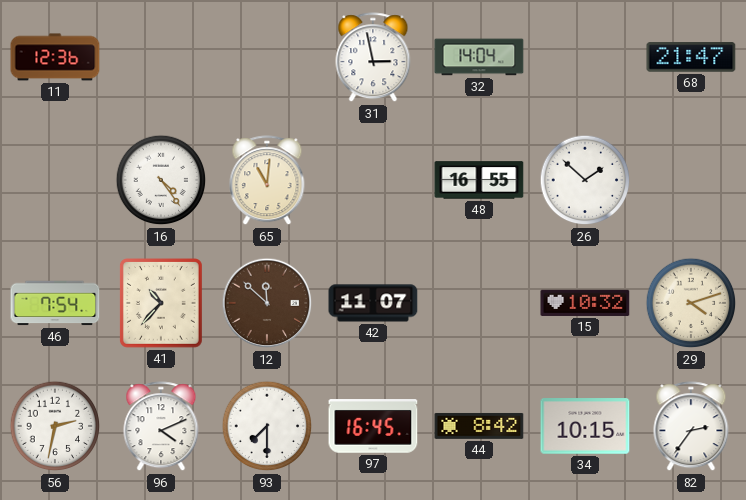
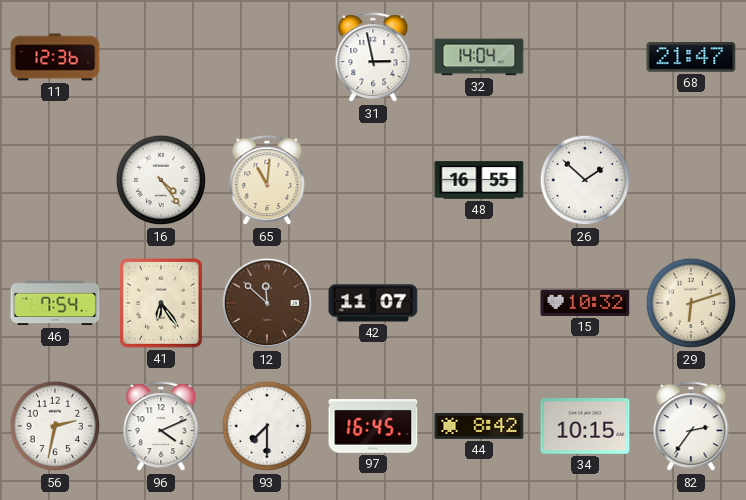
41: 10:37 -> 6:24 (161, 304)
29: 4:12 -> 6:12 (691, 303)
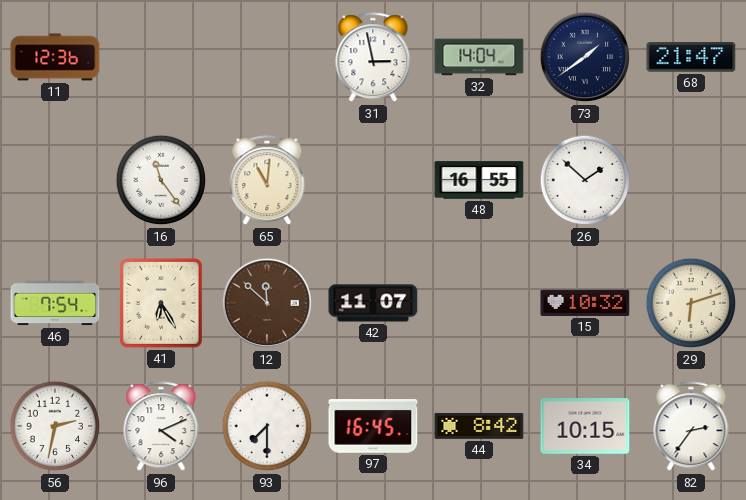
73: none -> 1:39 (585, 57)
16: 4:24 -> 11:24 (161, 180)
41: 6:24 -> 6:25 (161, 304)
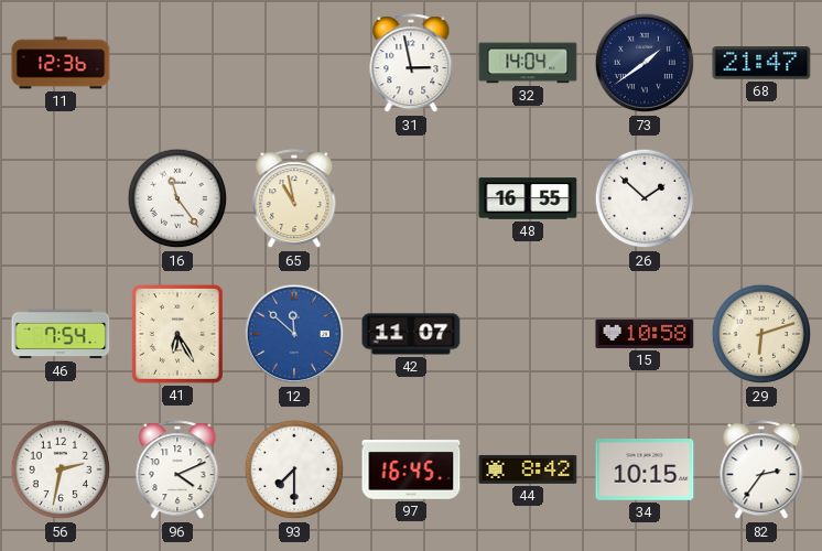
65: 11:01 -> 10:58 (294, 199)
12 dial: brown -> blue (294, 334)
15: 10:32 -> 10:58 (645, 334)
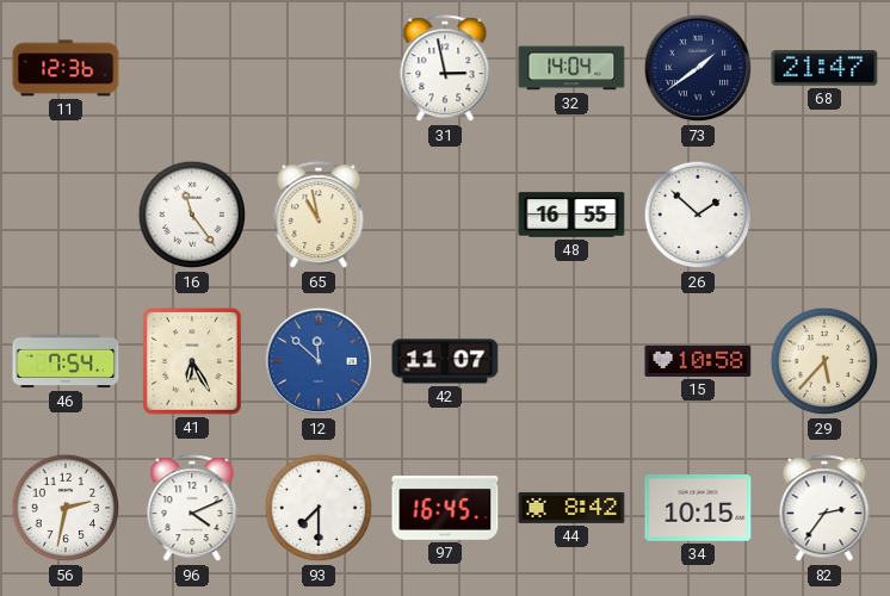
29: 6:12 -> 5:37 (824, 361)
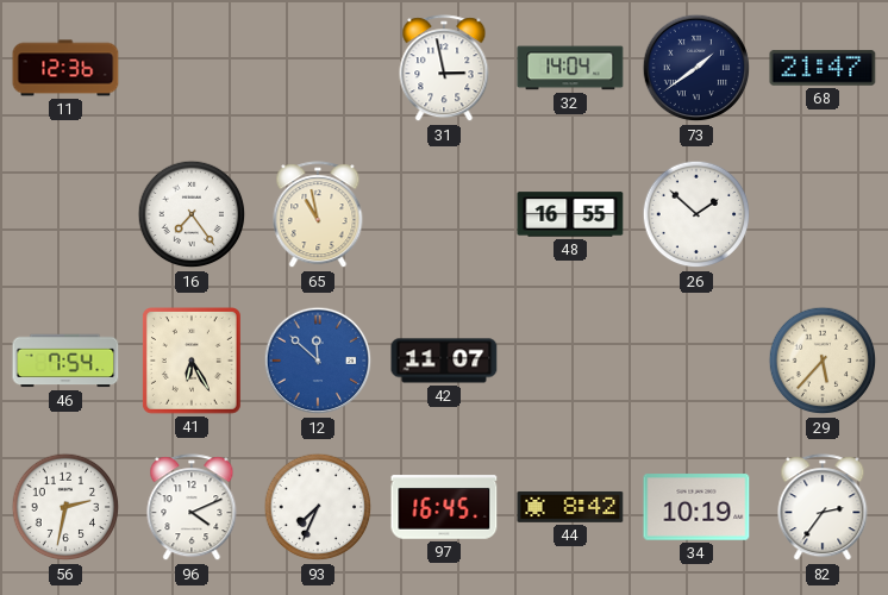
16: 11:24 -> 7:24 (192, 214)
15: 10:58 -> none (698, 361)
93: 7:30 -> 7:34 (318, 507)
34: 10:15 -> 10:19 (696, 507)
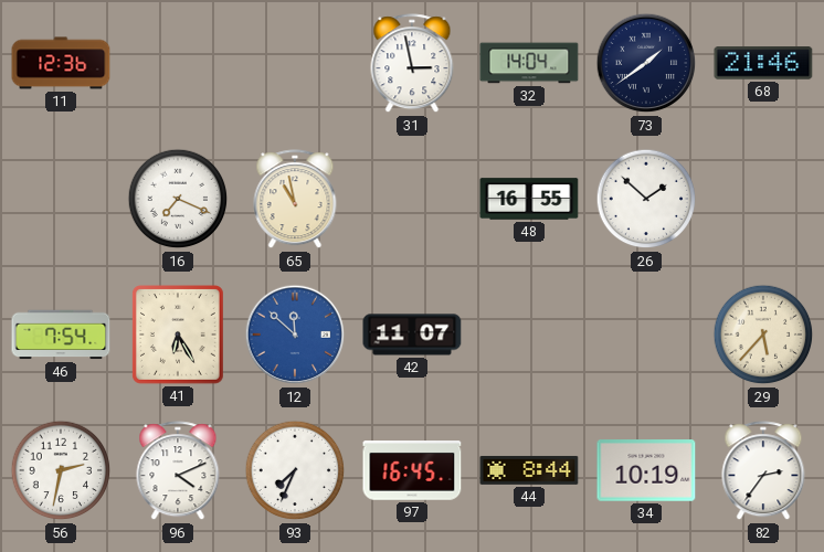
68: 21:47 -> 21:46 (763, 63)
16: 7:24 -> 7:19 (178, 199)
44: 8:42 -> 8:44 (529, 470)
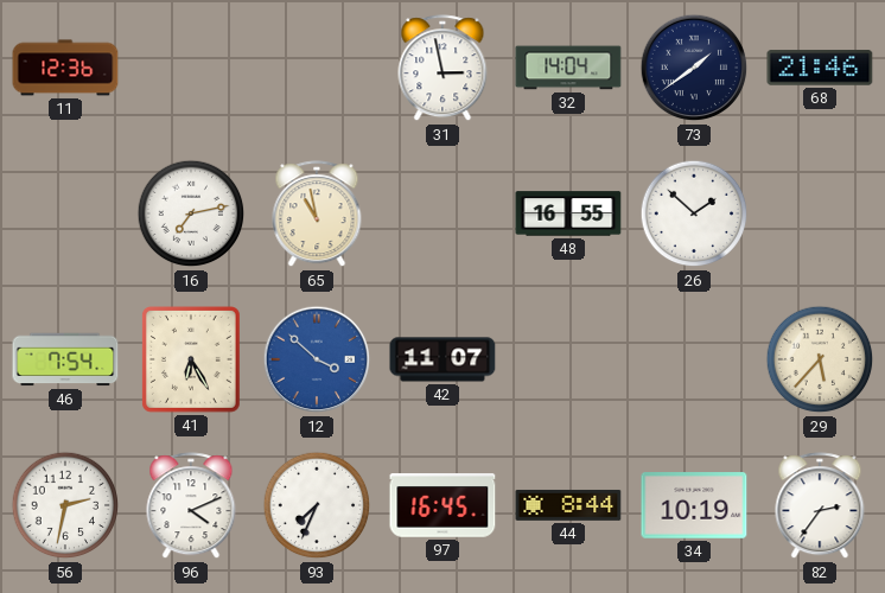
16: 7:19 -> 7:13 (191, 213)
12: 11:52 -> 3:52 (317, 359)
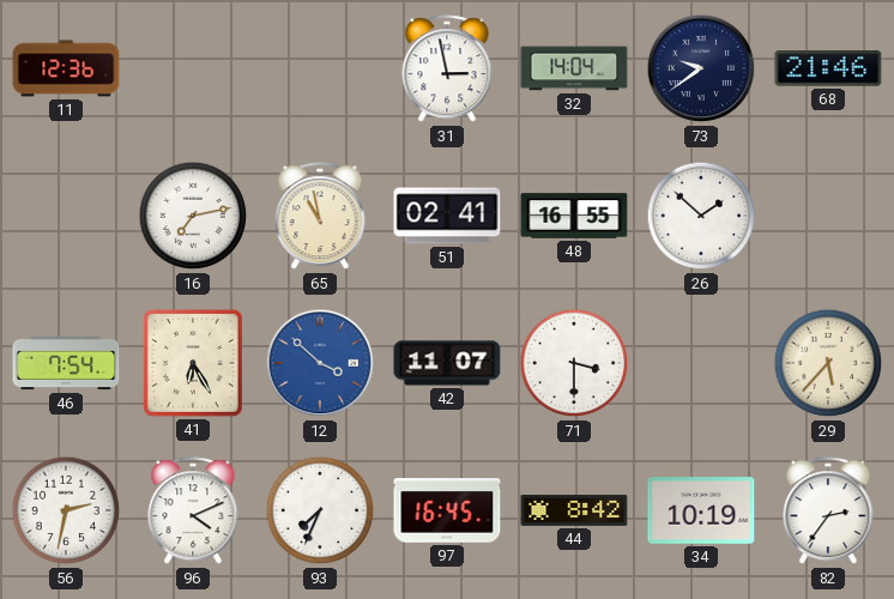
73: 1:39 -> 9:39 (701, 68)
51: none -> 02:41 (447, 216)
71: none -> 3:30 (574, 363)
44: 8:44 -> 8:42 (574, 510)
